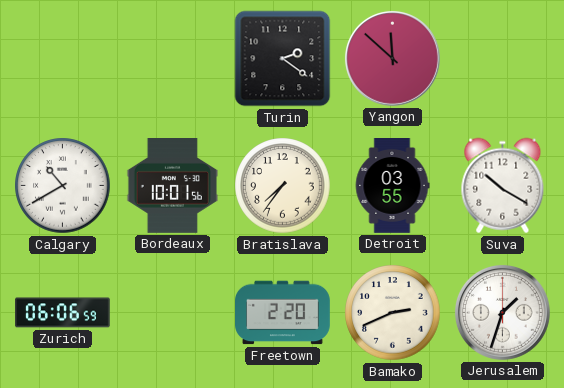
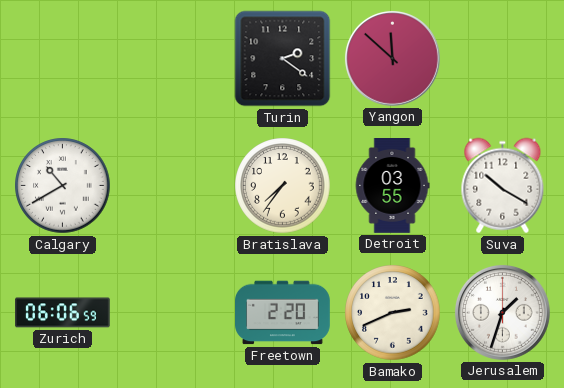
Bordeaux: 10:01 -> none (172, 186)
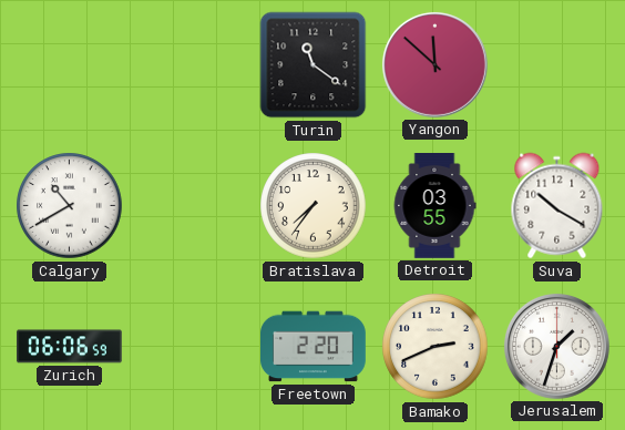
Turin: 2:21 -> 11:21 (314, 65)
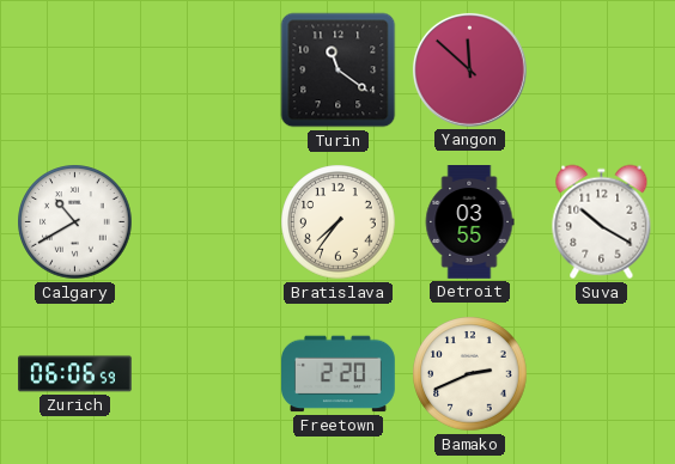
Jerusalem: 1:33 -> none (556, 346)
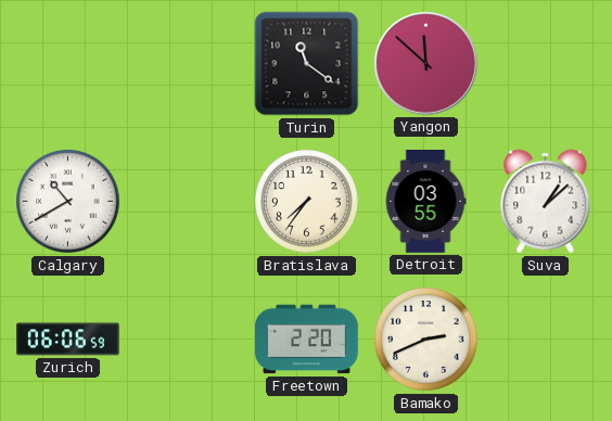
Suva: 10:20 -> 1:08 (546, 202)
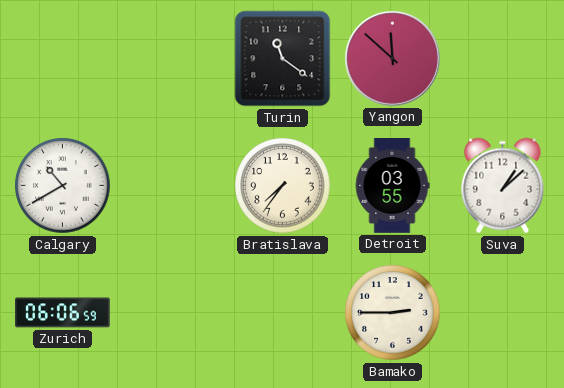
Freetown: 2:20 -> none (307, 340)
Bamako: 2:41 -> 2:45 (393, 313)
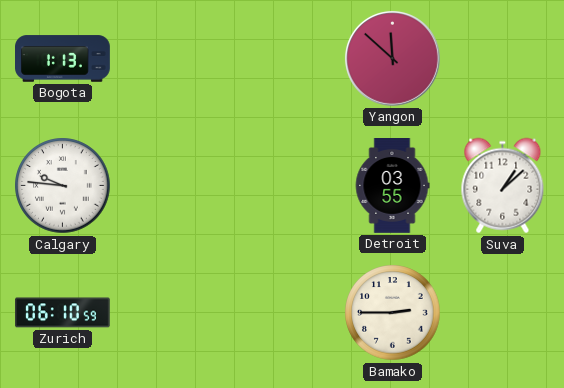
Bogota: none -> 1:13 (63, 59)
Turin: 11:21 -> none (283, 59)
Calgary: 10:40 -> 9:46 (63, 186)
Bratislava: 7:36 -> none (283, 186)
Zurich: 06:06 -> 06:10 (63, 313)
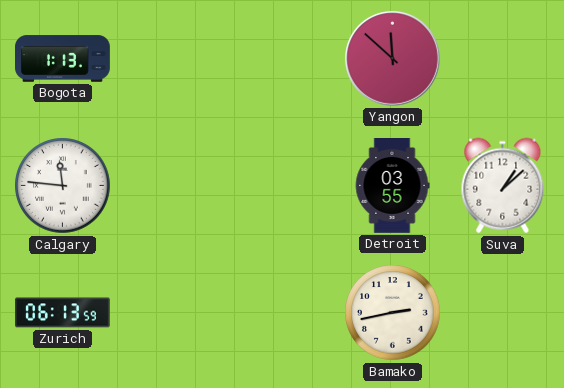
Calgary: 9:46 -> 11:46 (63, 186)
Zurich: 06:10 -> 06:13 (63, 313)
Bamako: 2:45 -> 2:43 (393, 313)
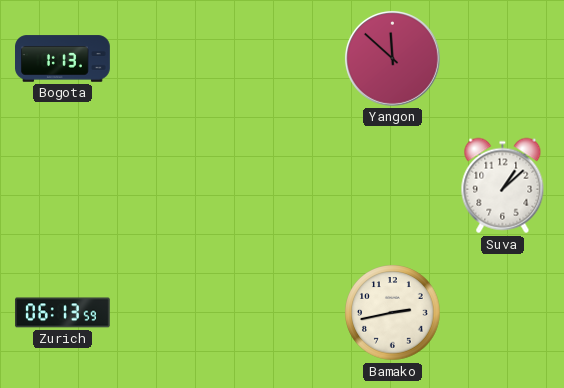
Calgary: 11:46 -> none (63, 186)
Detroit: 03:55 -> none (392, 186)
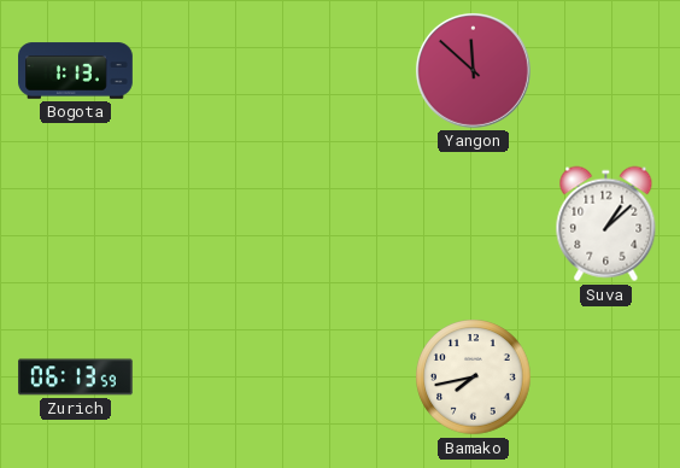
Bamako: 2:43 -> 7:43 (474, 378)
